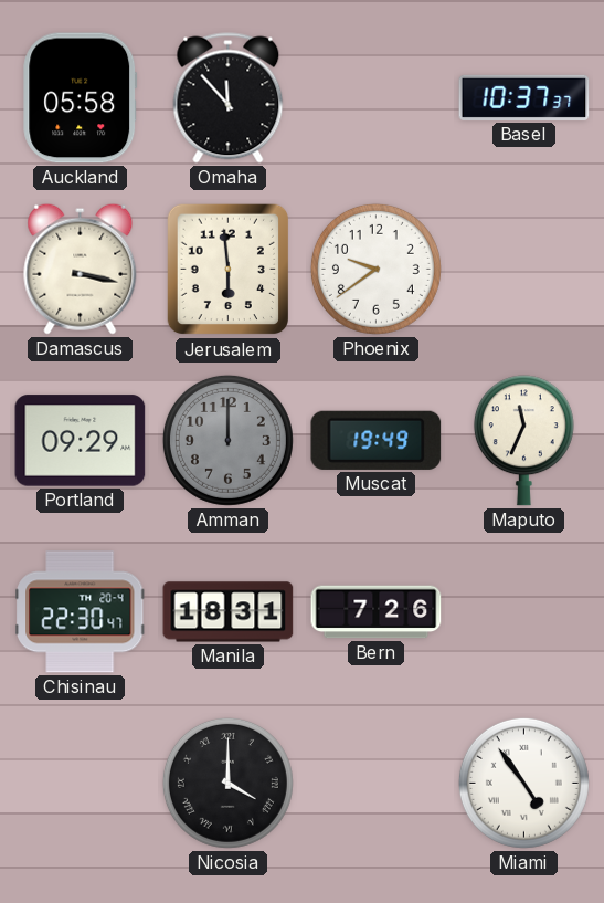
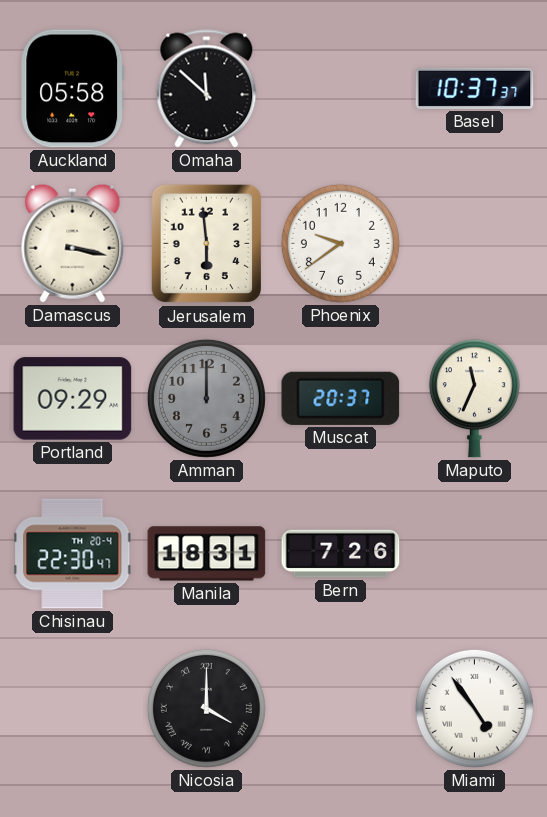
Omaha: 11:53 -> 11:52 (207, 89)
Muscat: 19:49 -> 20:37 (341, 398)
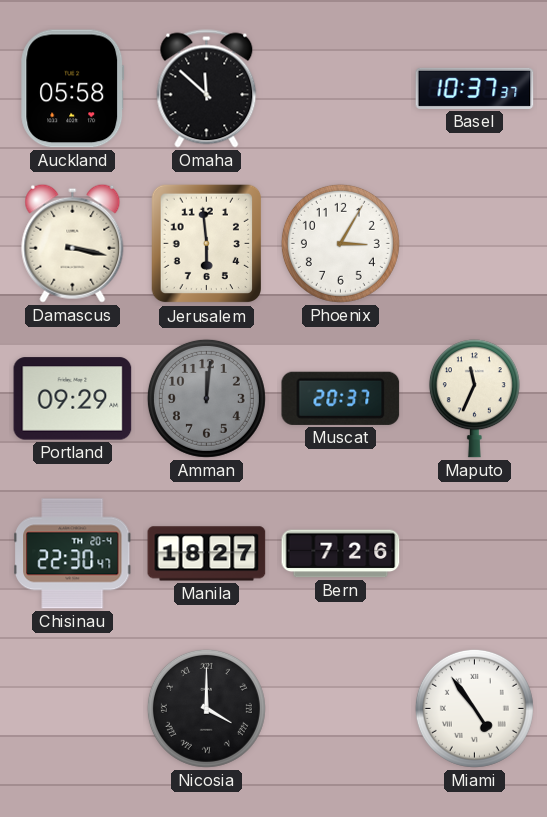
Phoenix: 9:39 -> 3:05 (340, 243)
Amman: 12:00 -> 12:01 (206, 398)
Manila: 18:31 -> 18:27 (207, 554)
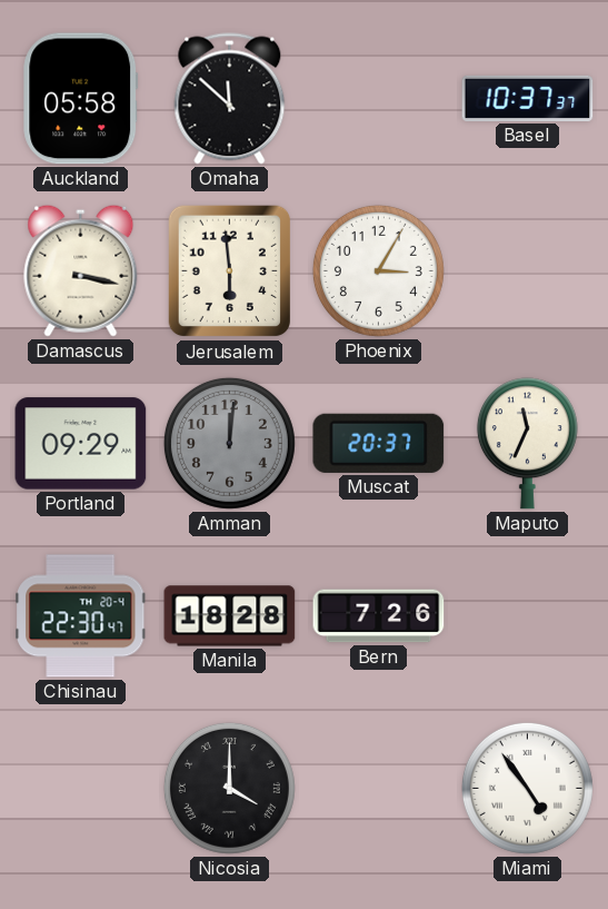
Manila: 18:27 -> 18:28 (230, 616)
